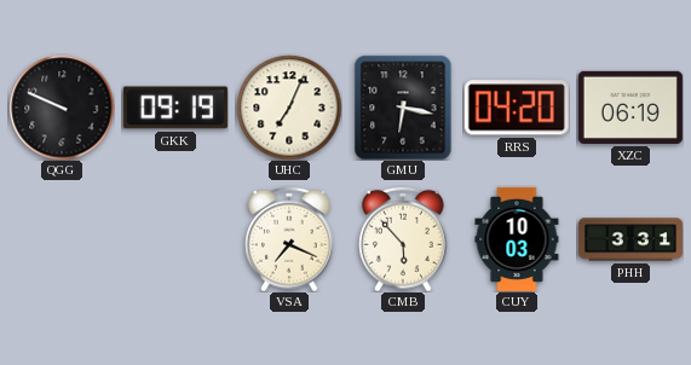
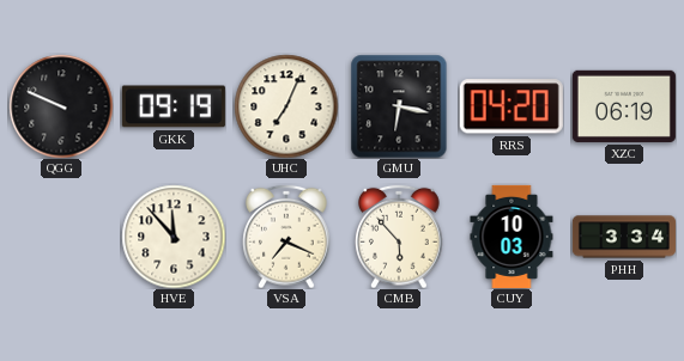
HVE: none -> 11:53 (174, 237)
PHH: 3:31 -> 3:34 (624, 237)
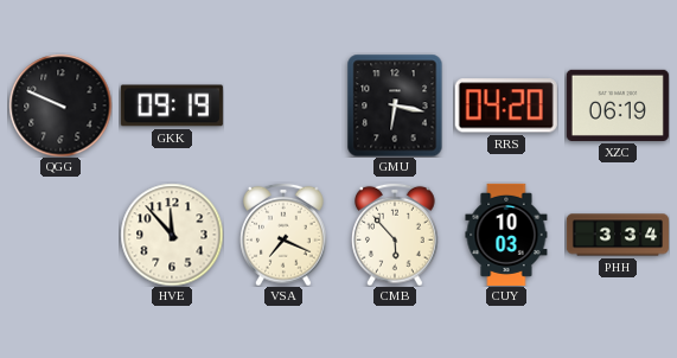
UHC: 7:04 -> none (286, 106)
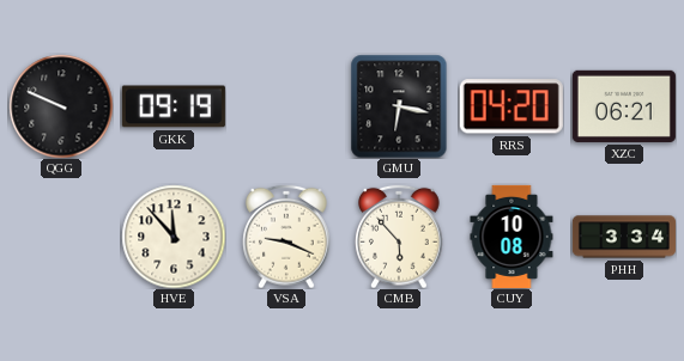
XZC: 06:19 -> 06:21 (624, 106)
VSA: 7:19 -> 9:19 (286, 237)
CUY: 10:03 -> 10:08 (512, 237)
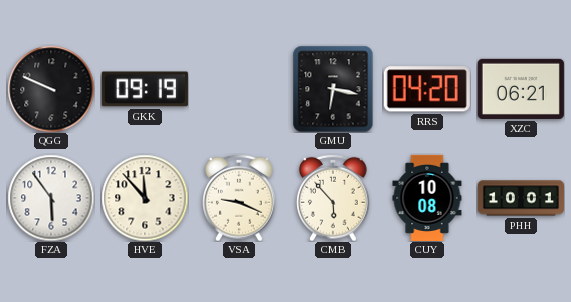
FZA: none -> 5:54 (51, 198)
PHH: 3:34 -> 10:01 (521, 198)
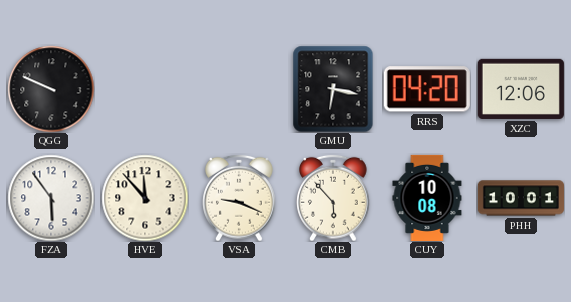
GKK: 09:19 -> none (145, 89)
XZC: 06:21 -> 12:06 (521, 89)
